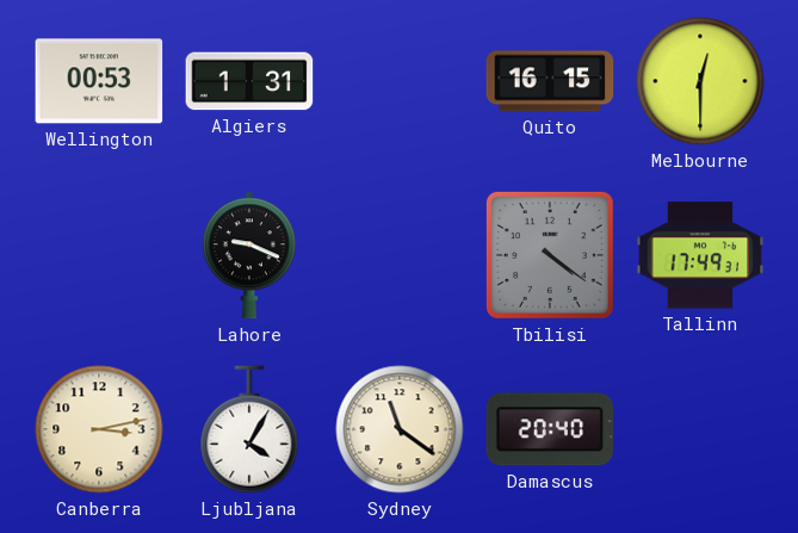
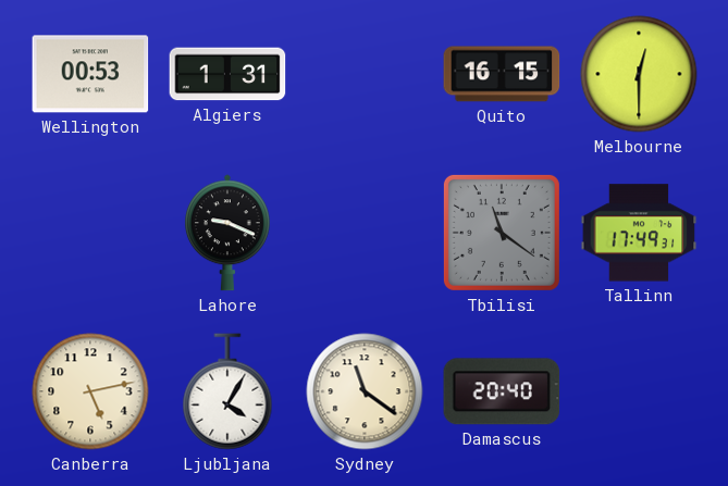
Tbilisi: 4:21 -> 11:21 (502, 233)
Canberra: 3:13 -> 5:13 (90, 391)
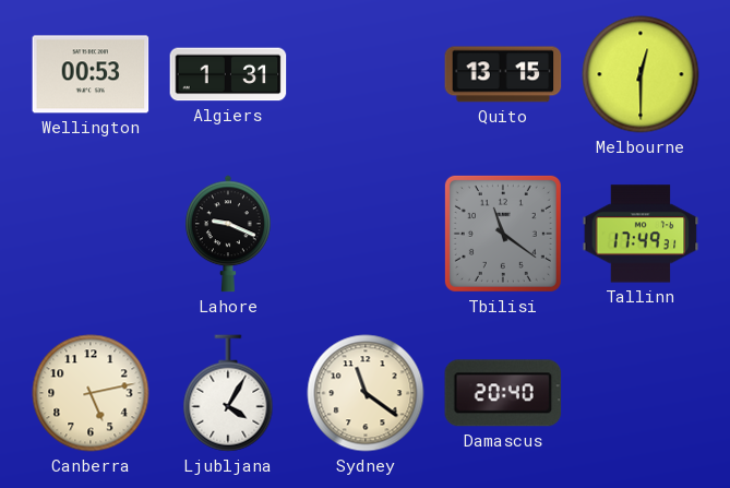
Quito: 16:15 -> 13:15 (503, 74)
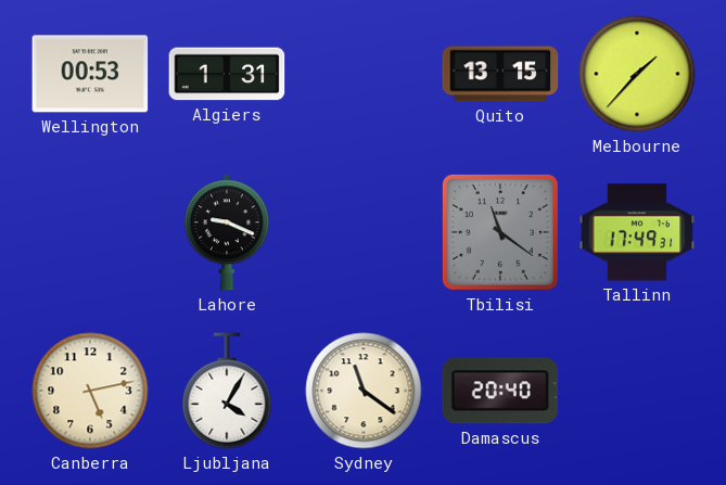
Melbourne: 12:30 -> 1:37 (637, 74)
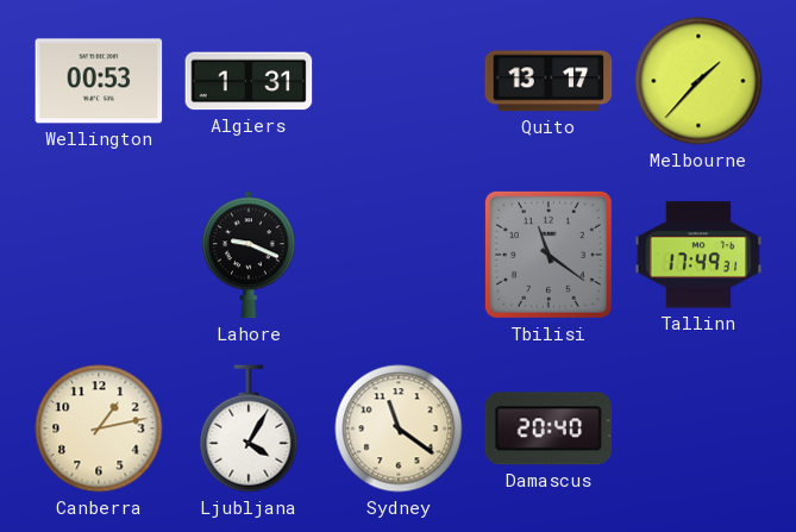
Quito: 13:15 -> 13:17 (549, 81)
Canberra: 5:13 -> 1:13 (99, 428)
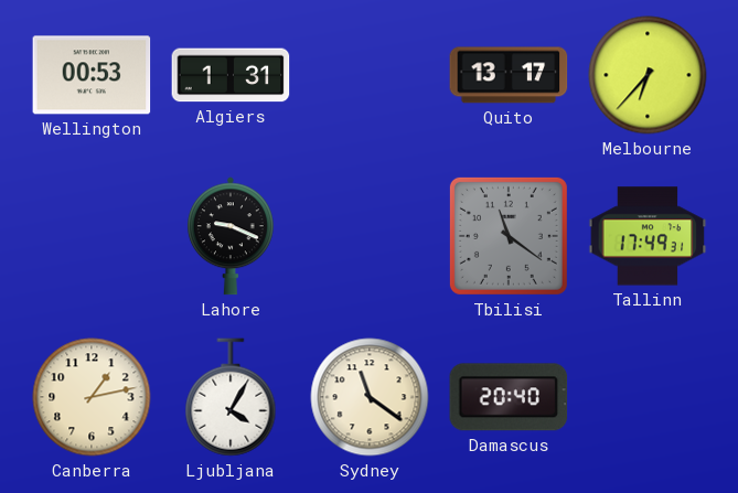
Melbourne: 1:37 -> 6:37 (648, 75)
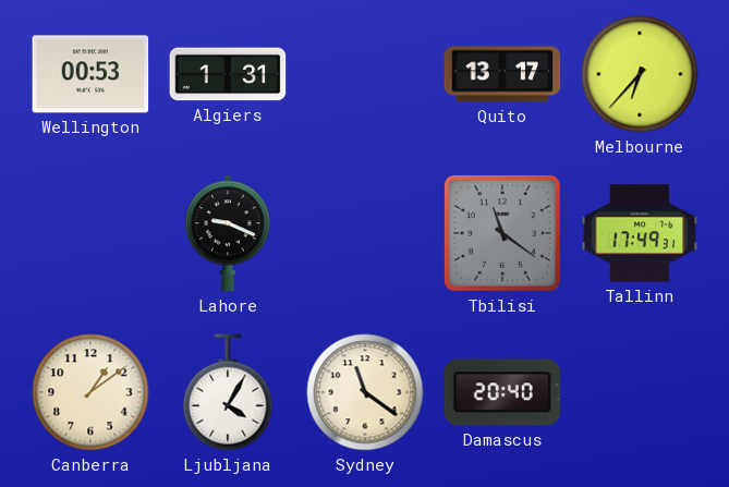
Canberra: 1:13 -> 1:09 (90, 392)
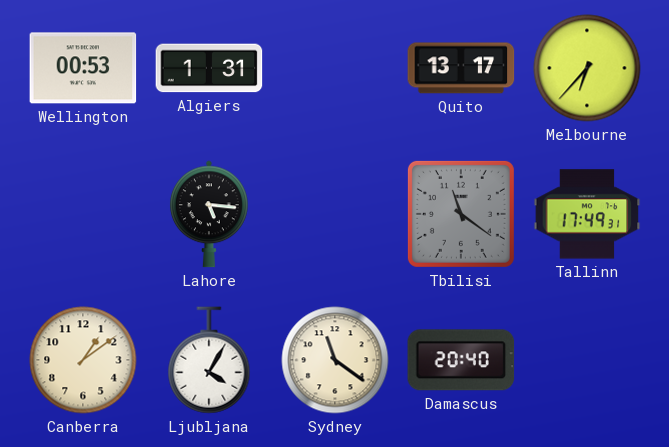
Lahore: 9:19 -> 5:16 (210, 214)
